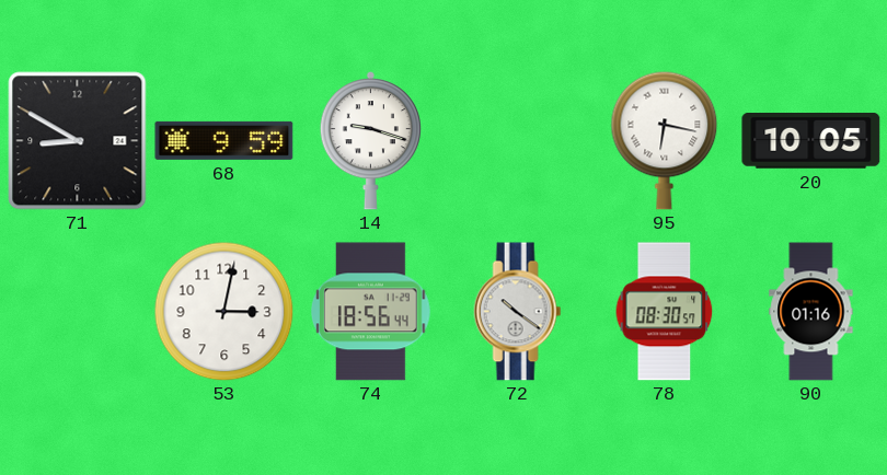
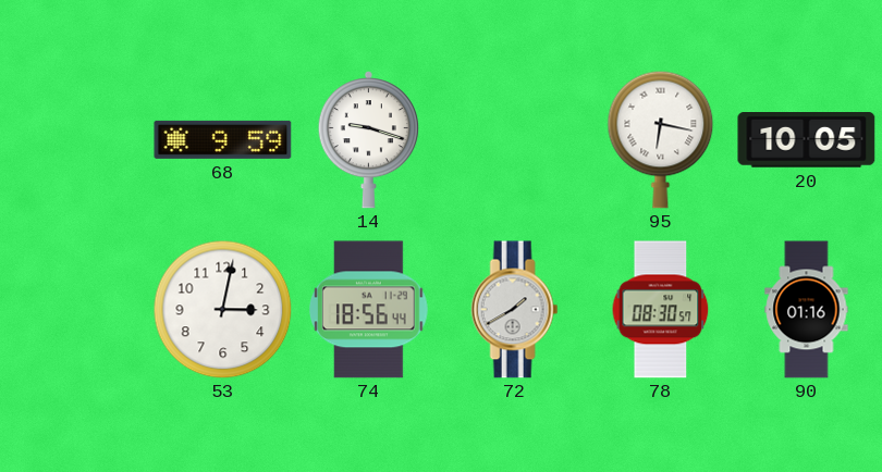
71: 8:50 -> none (78, 141)
72: 10:21 -> 1:40 (515, 310)
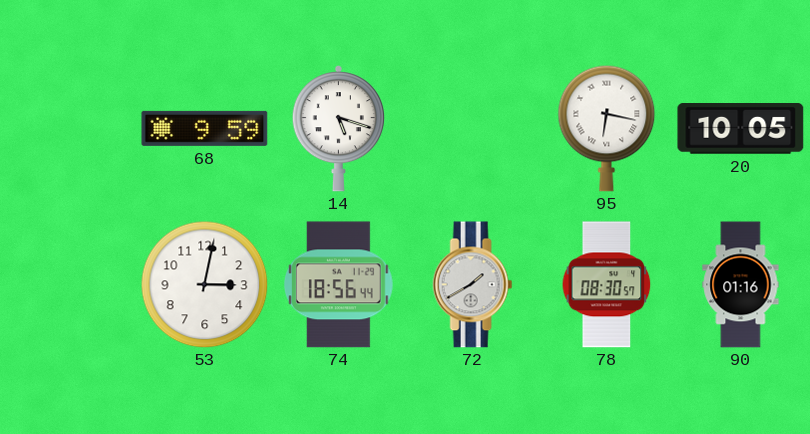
14: 9:18 -> 5:18 (338, 129)
